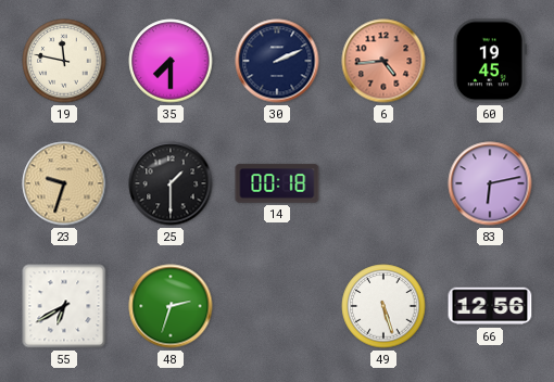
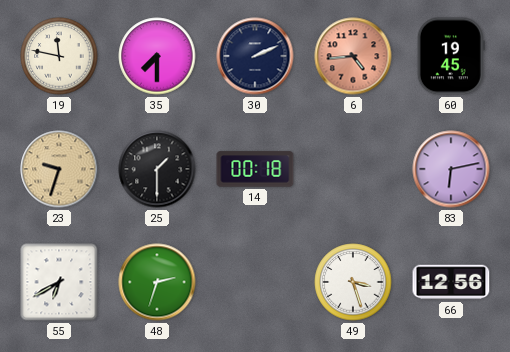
49: 5:27 -> 3:27 (353, 282)
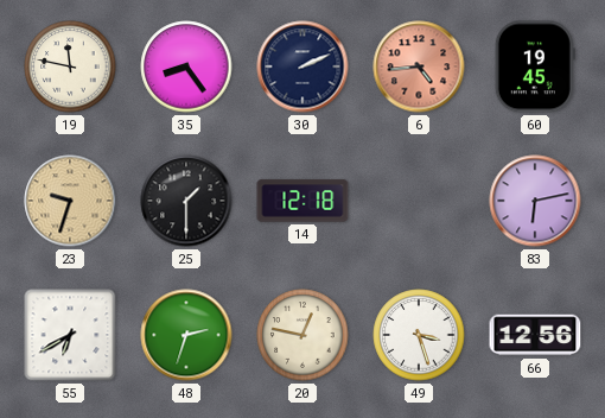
35: 7:30 -> 8:24 (186, 66)
14: 00:18 -> 12:18 (302, 201)
20: none -> 12:47 (302, 335)
